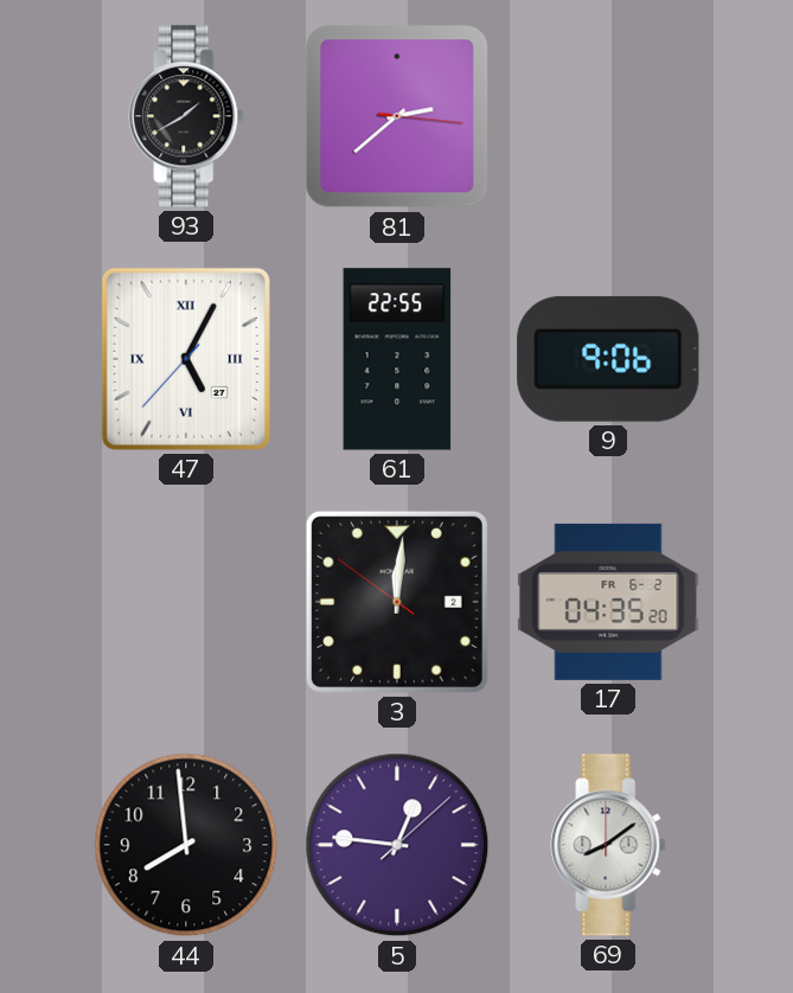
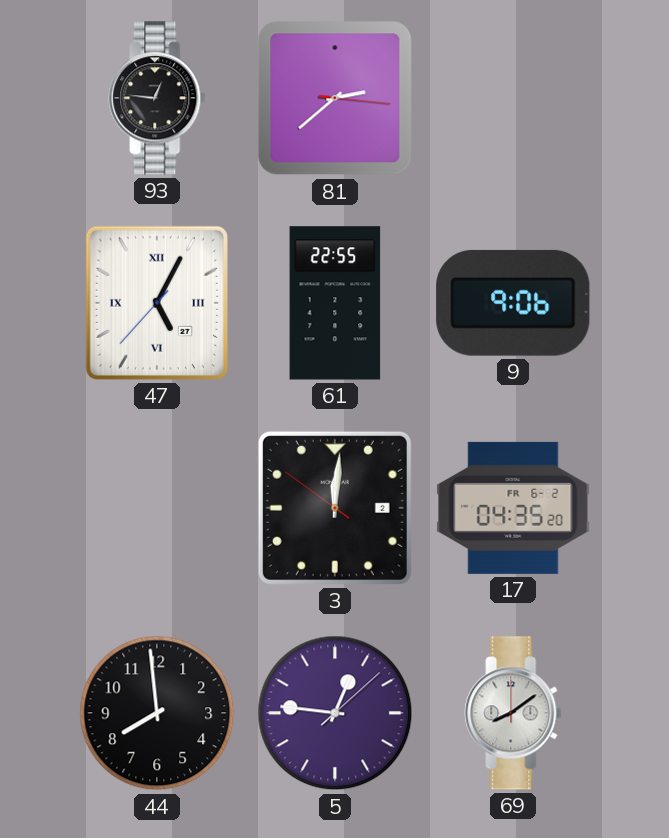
93: 1:40 -> 12:46 (157, 98)
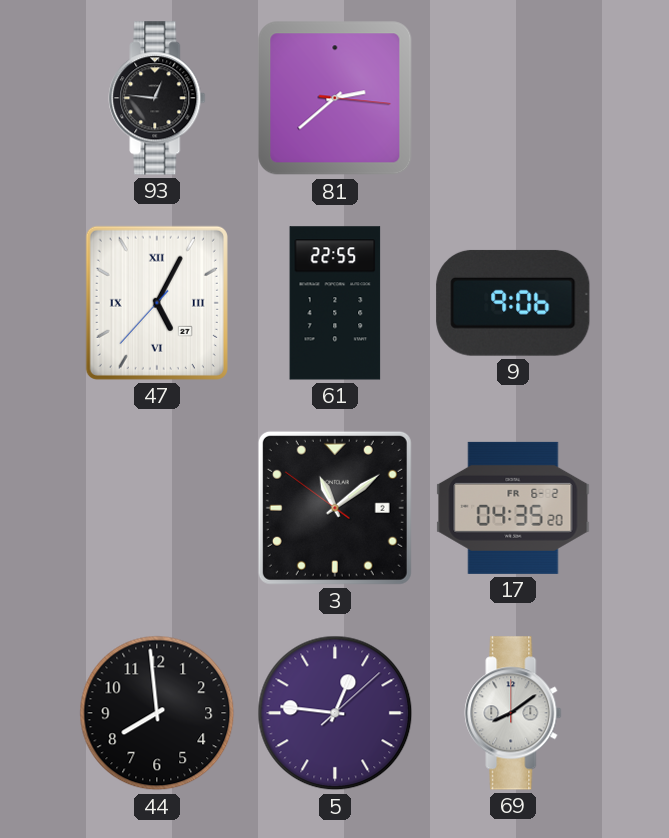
3: 12:00 -> 11:08 (335, 508)
